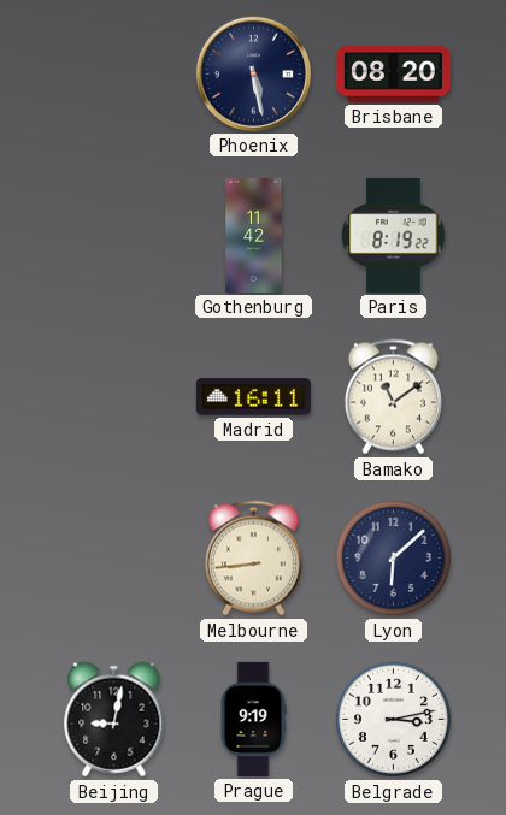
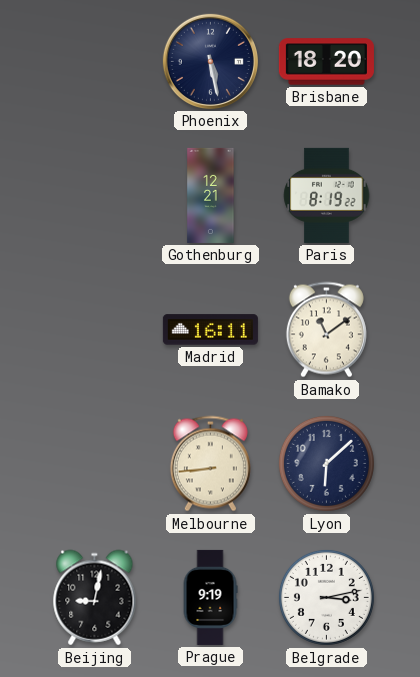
Brisbane: 08:20 -> 18:20 (326, 62)
Gothenburg: 11:42 -> 12:21 (211, 195)
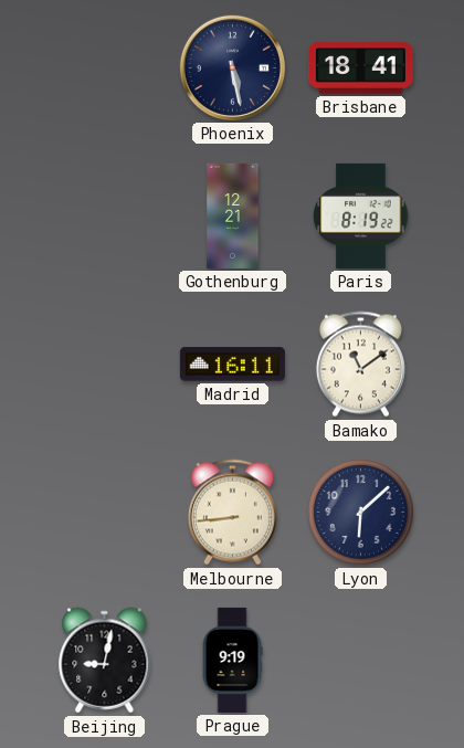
Brisbane: 18:20 -> 18:41 (360, 69)
Belgrade: 3:13 -> none (326, 597)
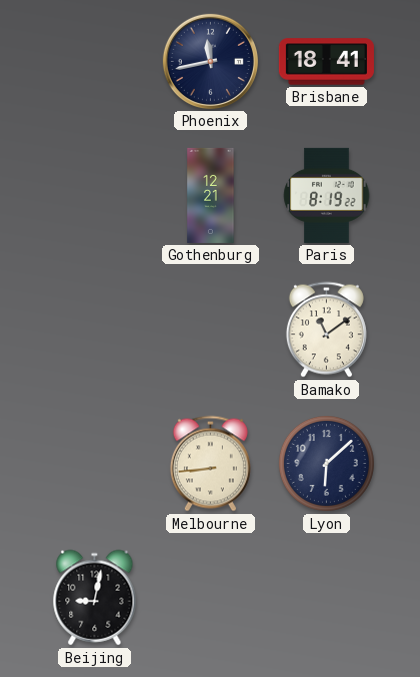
Phoenix: 5:28 -> 11:43 (210, 61)
Madrid: 16:11 -> none (232, 365)
Prague: 9:19 -> none (232, 660)
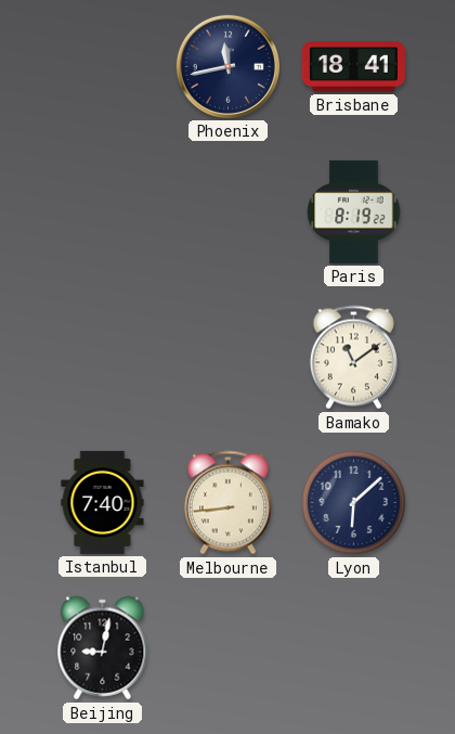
Gothenburg: 12:21 -> none (211, 195)
Istanbul: none -> 7:40 (103, 502)
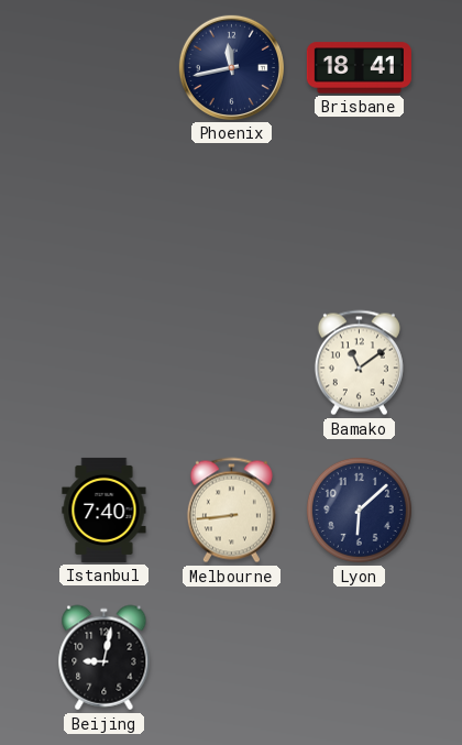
Paris: 8:19 -> none (354, 211)
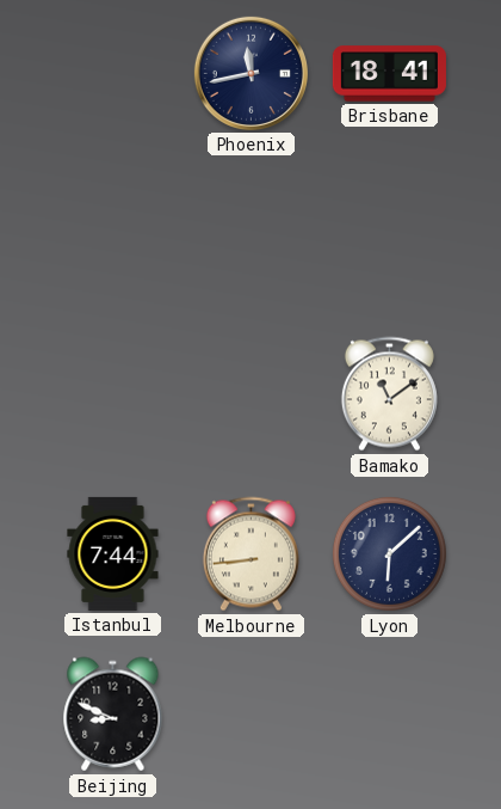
Istanbul: 7:40 -> 7:44 (113, 553)
Beijing: 9:02 -> 8:49 (113, 715)
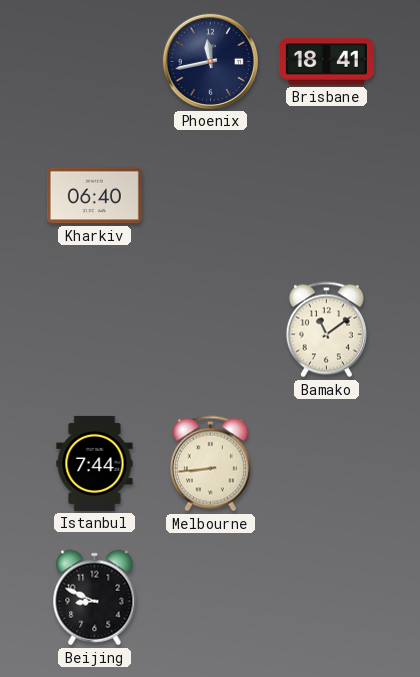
Kharkiv: none -> 06:40 (94, 196)
Lyon: 6:08 -> none (389, 553)
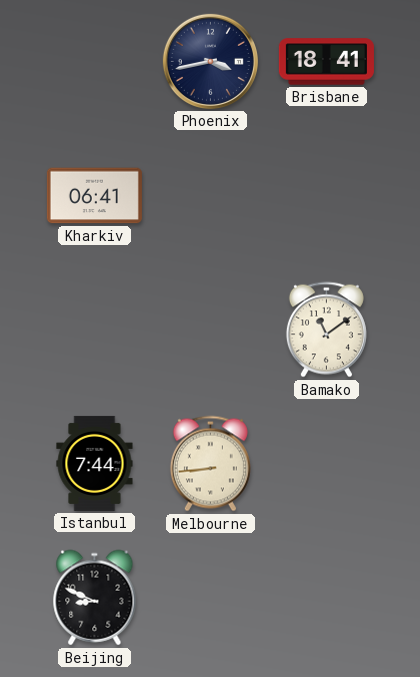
Phoenix: 11:43 -> 3:43 (210, 61)
Kharkiv: 06:40 -> 06:41 (94, 196)
